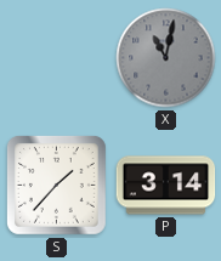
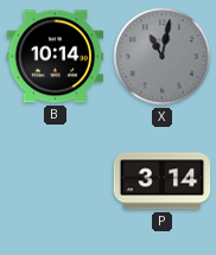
B: none -> 10:14 (56, 57)
S: 1:37 -> none (57, 186)
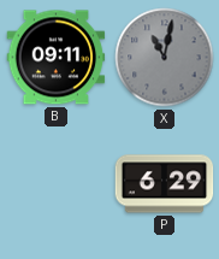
B: 10:14 -> 09:11 (57, 58)
P: 3:14 -> 6:29 (165, 184)
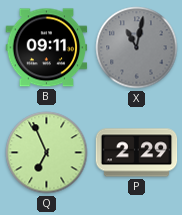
Q: none -> 6:56 (47, 153)
P: 6:29 -> 2:29 (137, 153)
